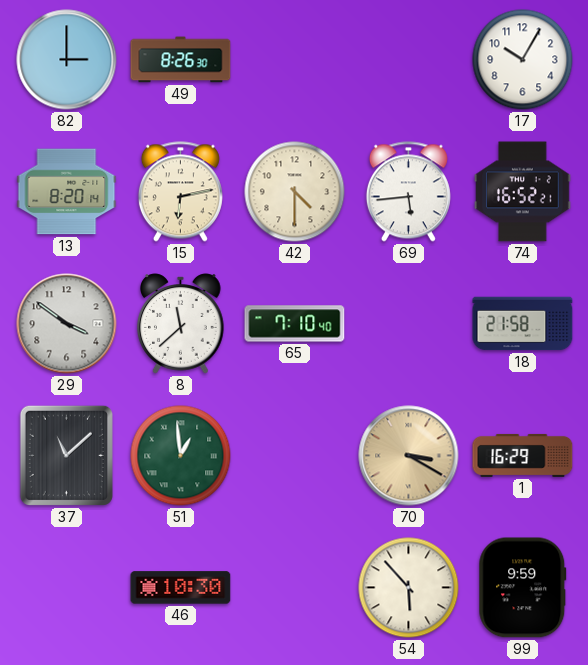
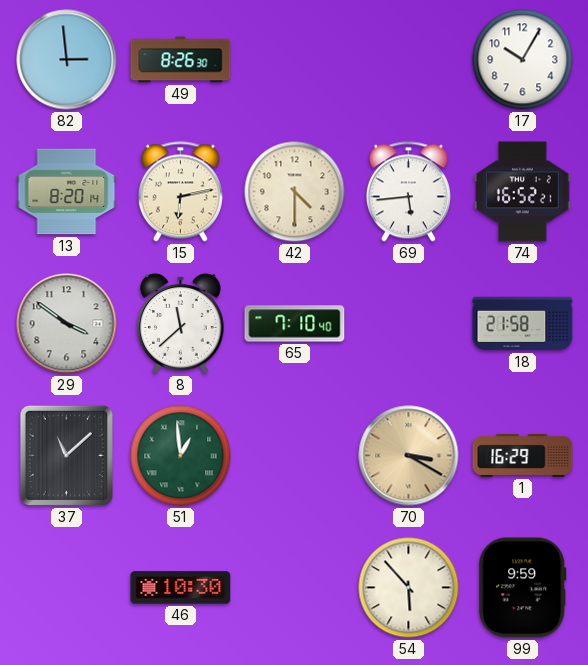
82: 3:00 -> 2:59 (67, 60)
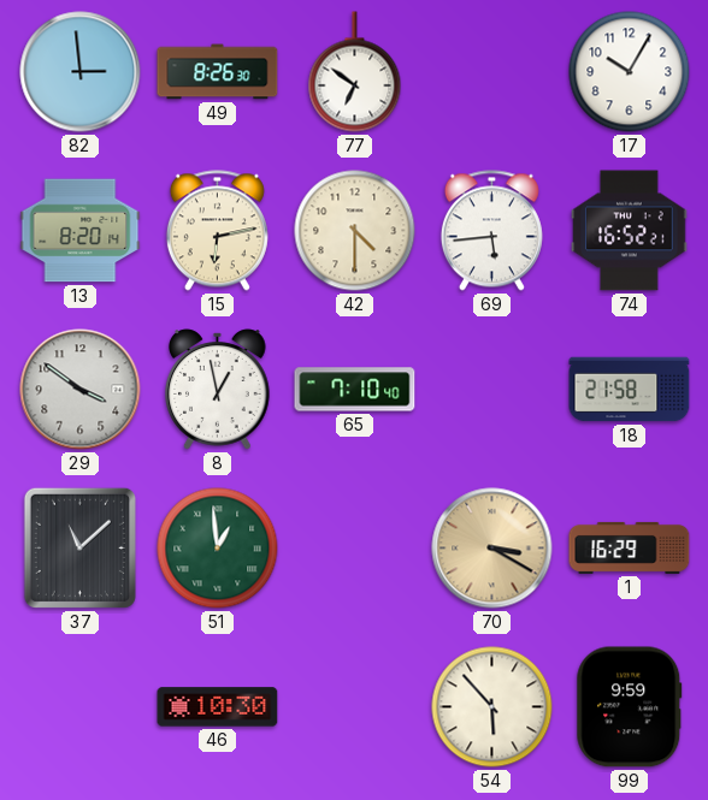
77: none -> 6:51 (355, 72)
8: 11:38 -> 12:58 (218, 390)
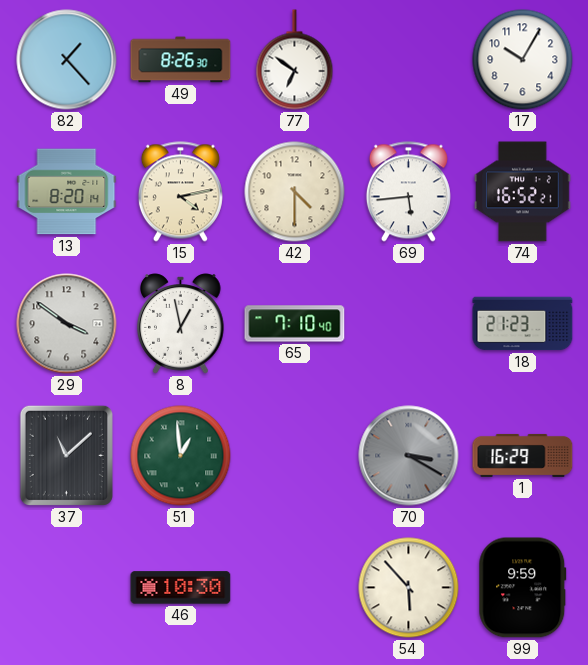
82: 2:59 -> 1:23 (67, 60)
15: 6:13 -> 4:13 (180, 192)
18: 21:58 -> 21:23 (523, 324)
70 dial: champagne -> grey (409, 456)
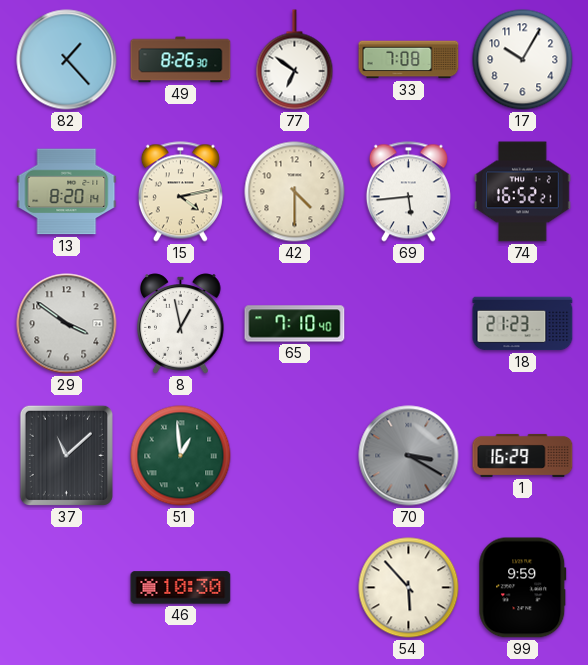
33: none -> 7:08 (409, 60)
